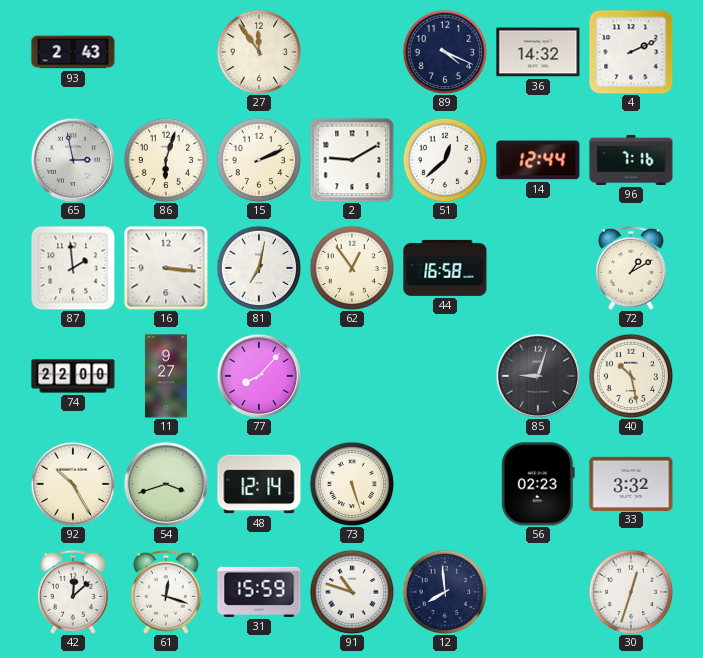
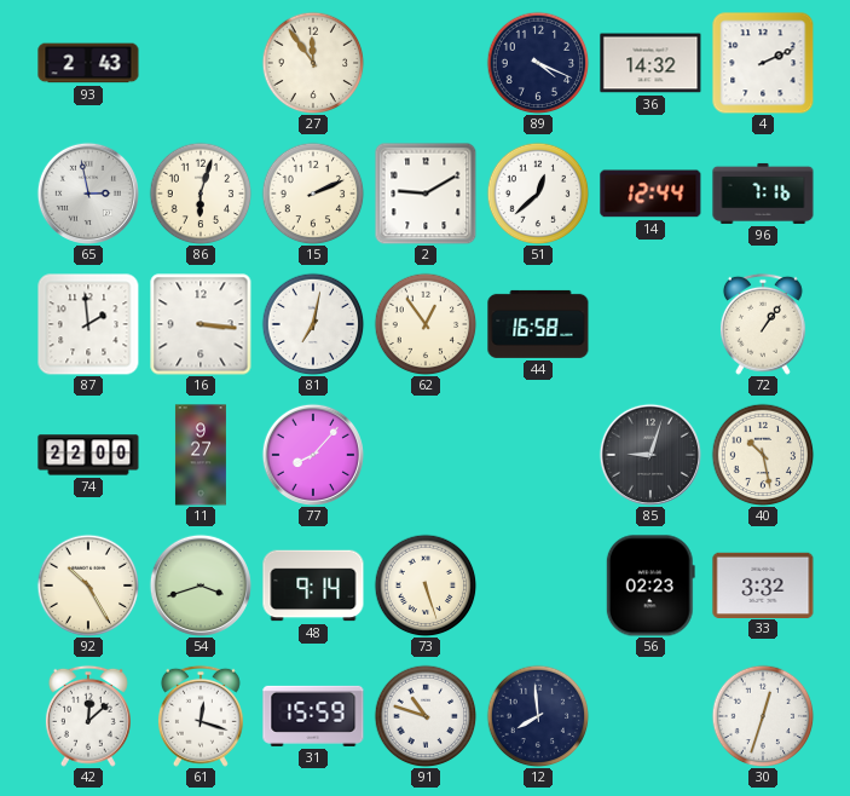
72: 1:10 -> 1:06 (763, 324)
48: 12:14 -> 9:14 (313, 586)
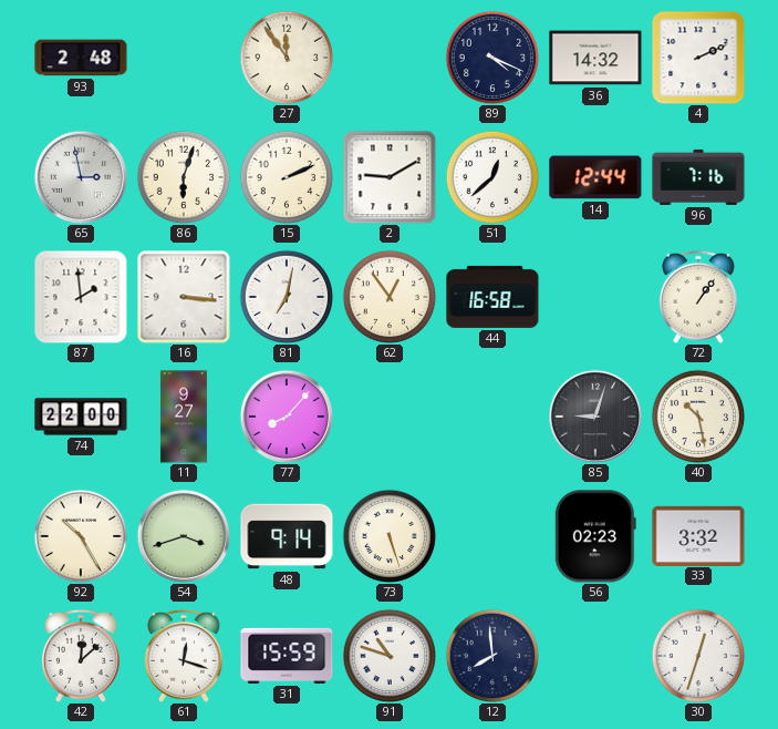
93: 2:43 -> 2:48 (81, 58)
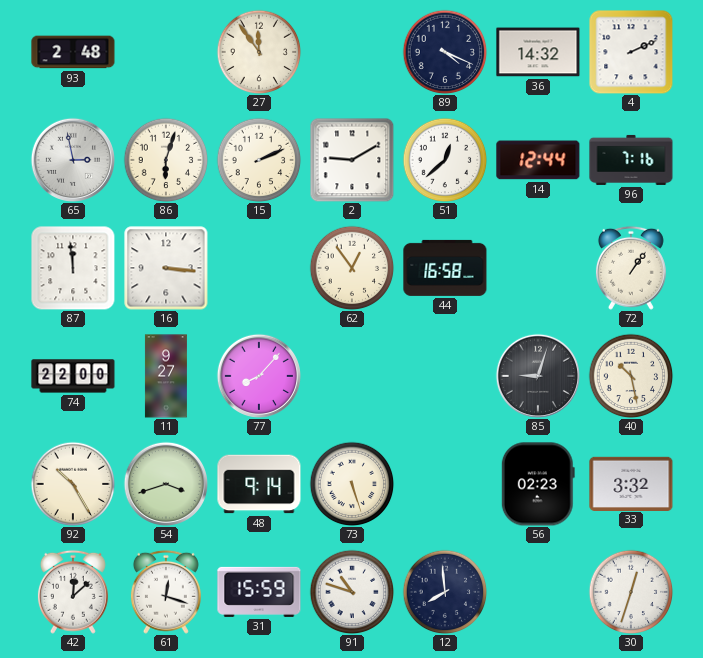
87: 1:59 -> 11:59 (73, 268)
81: 7:02 -> none (287, 297)
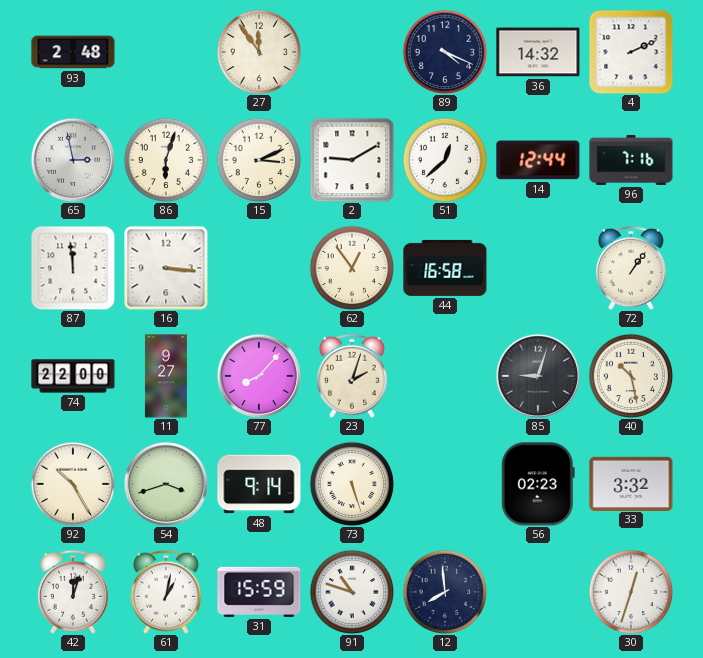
15: 2:11 -> 3:11 (259, 160)
23: none -> 2:03 (352, 376)
42: 12:08 -> 12:03 (73, 592)
61: 12:18 -> 1:02 (166, 592)
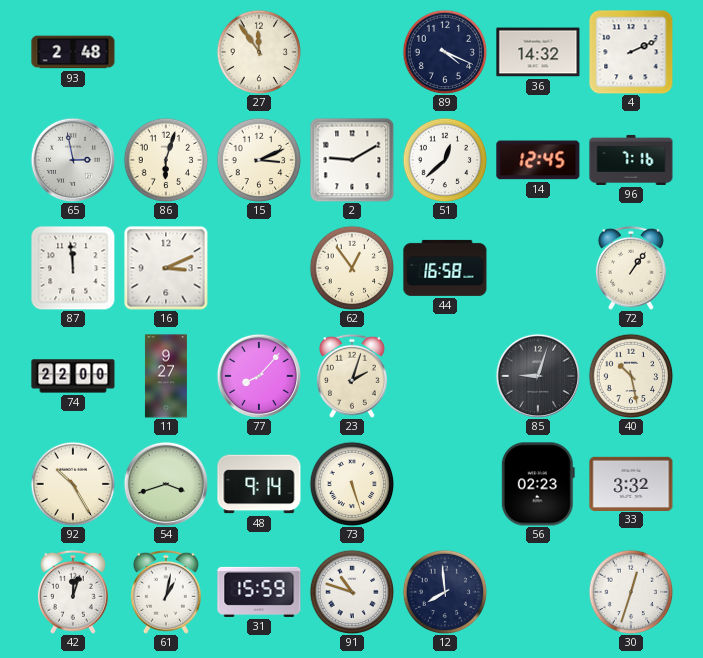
14: 12:44 -> 12:45 (538, 160)
16: 3:16 -> 3:11 (166, 268)
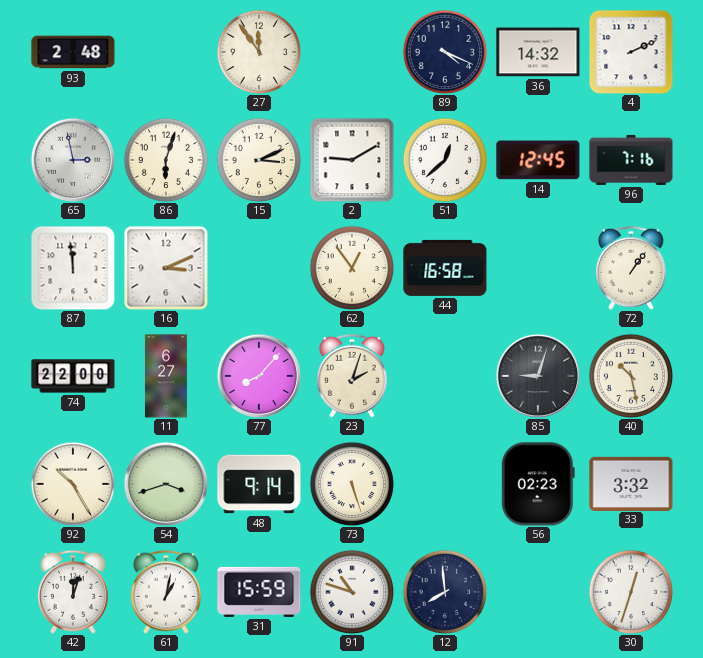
11: 9:27 -> 6:27 (166, 376)
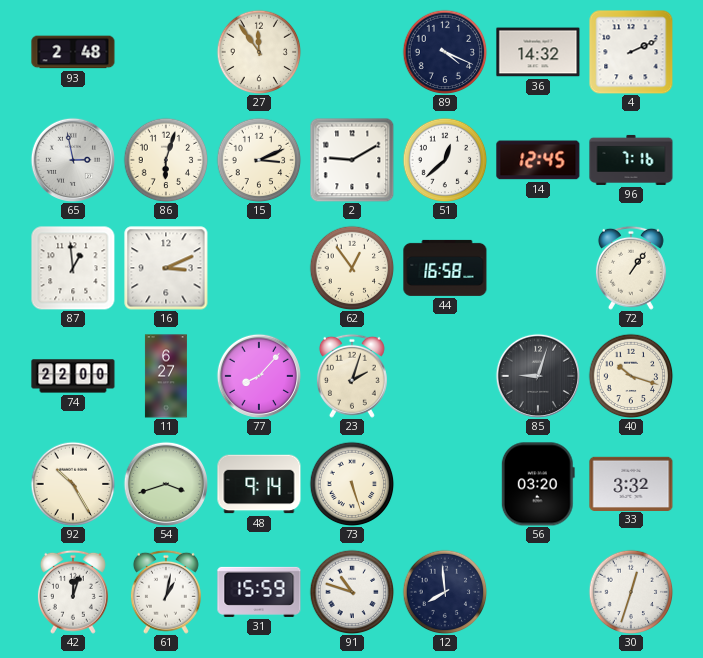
87: 11:59 -> 12:59 (73, 268)
40: 10:28 -> 10:18 (631, 376)
56: 02:23 -> 03:20 (538, 484)
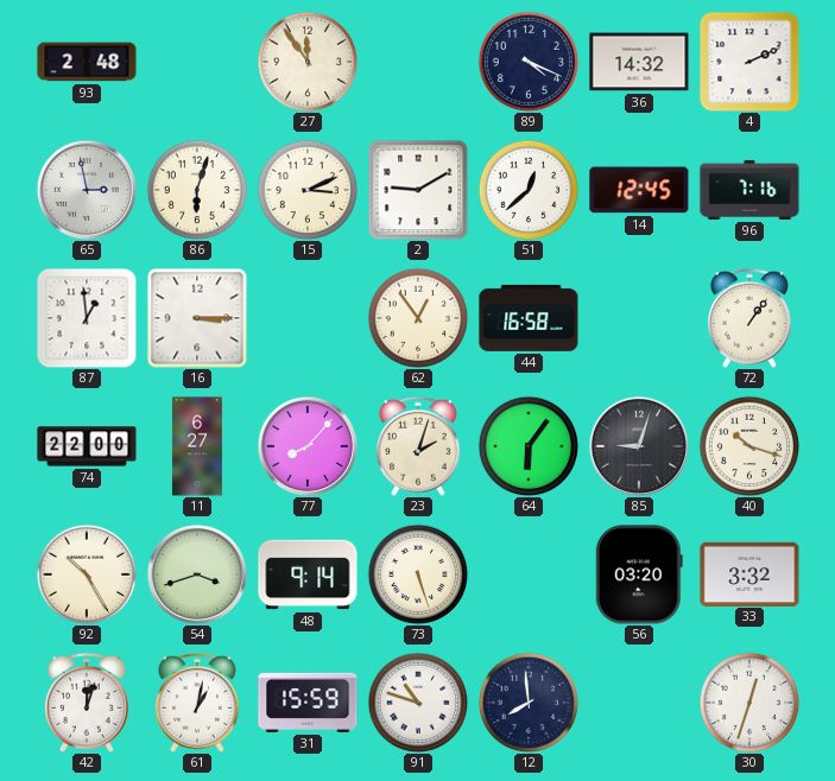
16: 3:11 -> 3:15 (197, 318)
64: none -> 6:06 (529, 446)
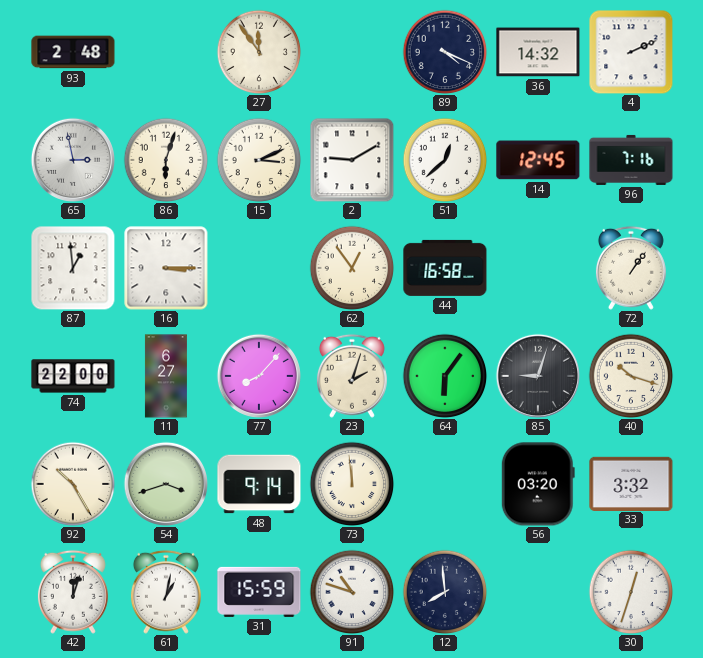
73: 5:27 -> 11:59 (352, 484)
